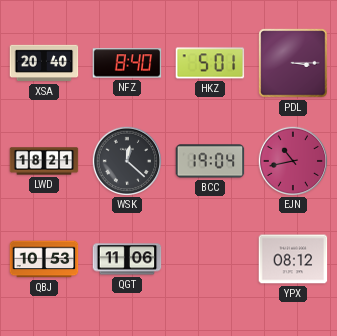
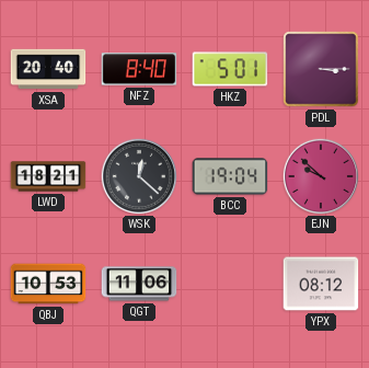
EJN: 10:43 -> 9:52 (320, 175)
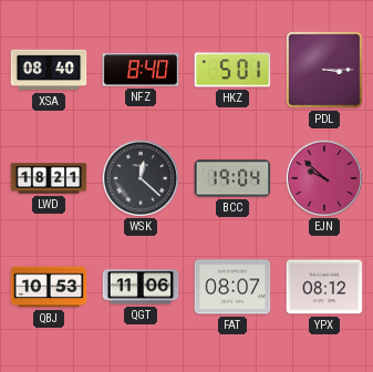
XSA: 20:40 -> 08:40 (49, 70)
FAT: none -> 08:07 (232, 287)
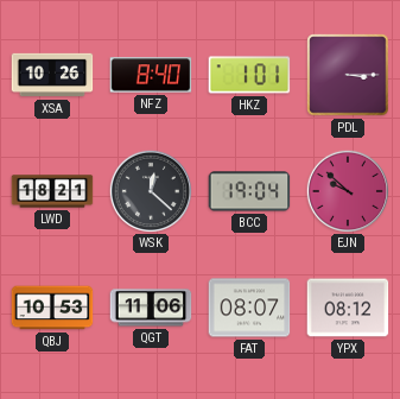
XSA: 08:40 -> 10:26 (52, 75)
HKZ: 5:01 -> 1:01 (249, 75)
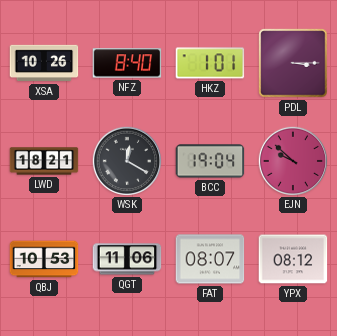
WSK: 12:22 -> 12:20 (126, 160)
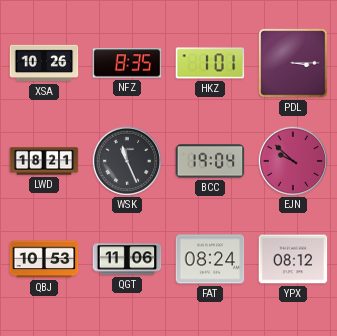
NFZ: 8:40 -> 8:35 (127, 63)
WSK: 12:20 -> 11:26 (126, 160)
FAT: 08:07 -> 08:24 (210, 259)
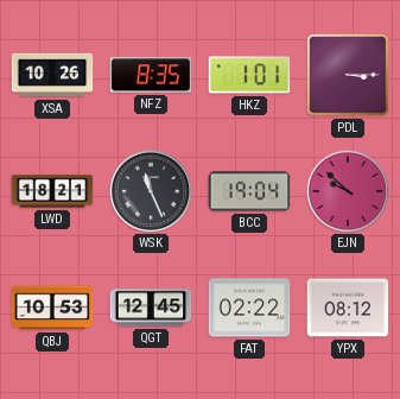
QGT: 11:06 -> 12:45 (151, 308)
FAT: 08:24 -> 02:22 (249, 308)
